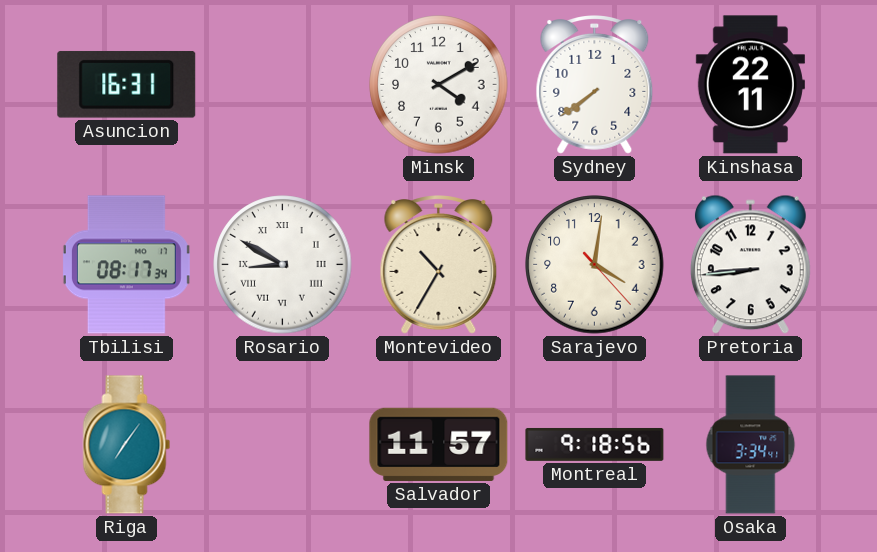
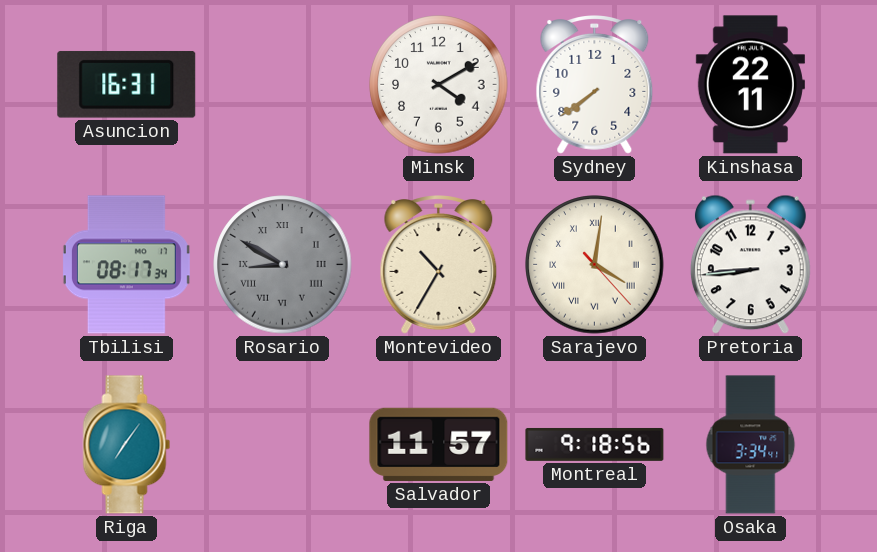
Rosario dial: white -> grey (283, 265)
Sarajevo numerals: Arabic -> Roman (595, 265)
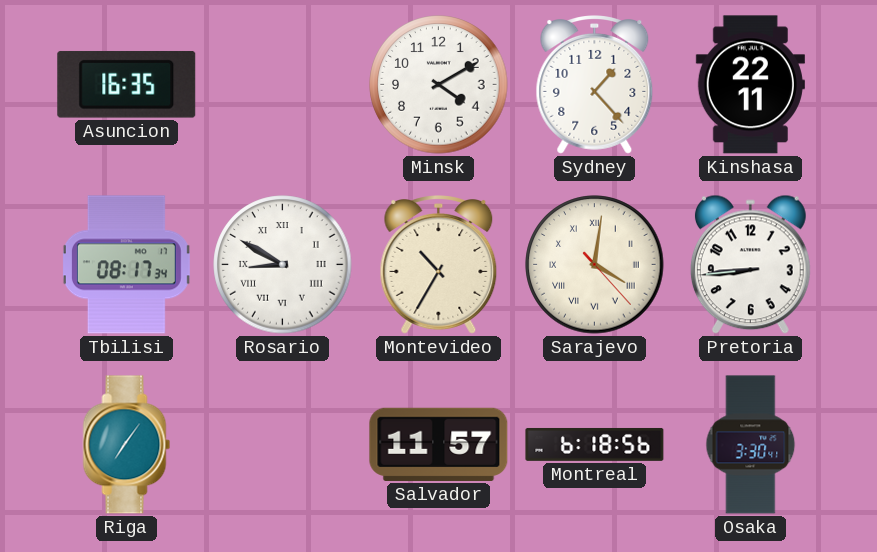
Asuncion: 16:31 -> 16:35 (127, 84)
Sydney: 7:39 -> 1:23 (595, 85)
Rosario dial: grey -> white (283, 265)
Montreal: 9:18 -> 6:18 (595, 444)
Osaka: 3:34 -> 3:30 (751, 445)
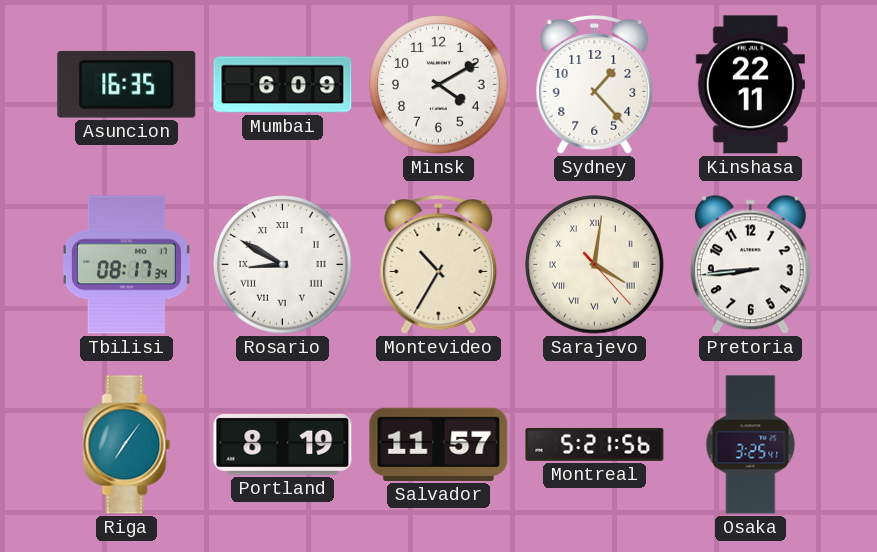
Mumbai: none -> 6:09 (283, 85)
Portland: none -> 8:19 (283, 445)
Montreal: 6:18 -> 5:21 (595, 444)
Osaka: 3:30 -> 3:25 (751, 445)
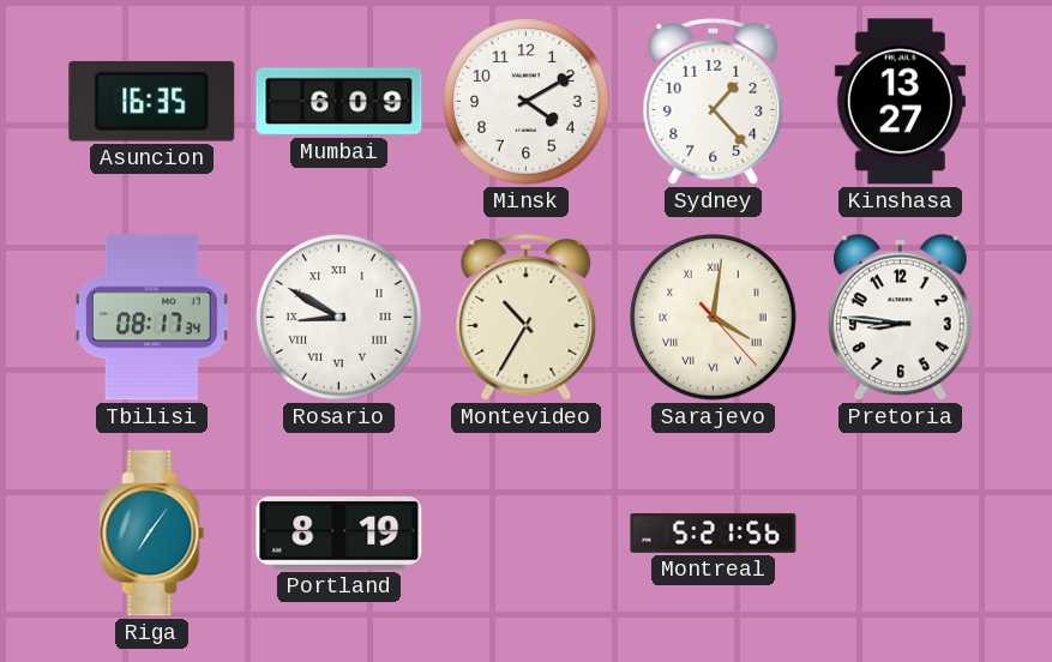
Kinshasa: 22:11 -> 13:27 (900, 102)
Pretoria: 8:44 -> 8:46 (900, 318)
Salvador: 11:57 -> none (439, 444)
Osaka: 3:25 -> none (751, 445)
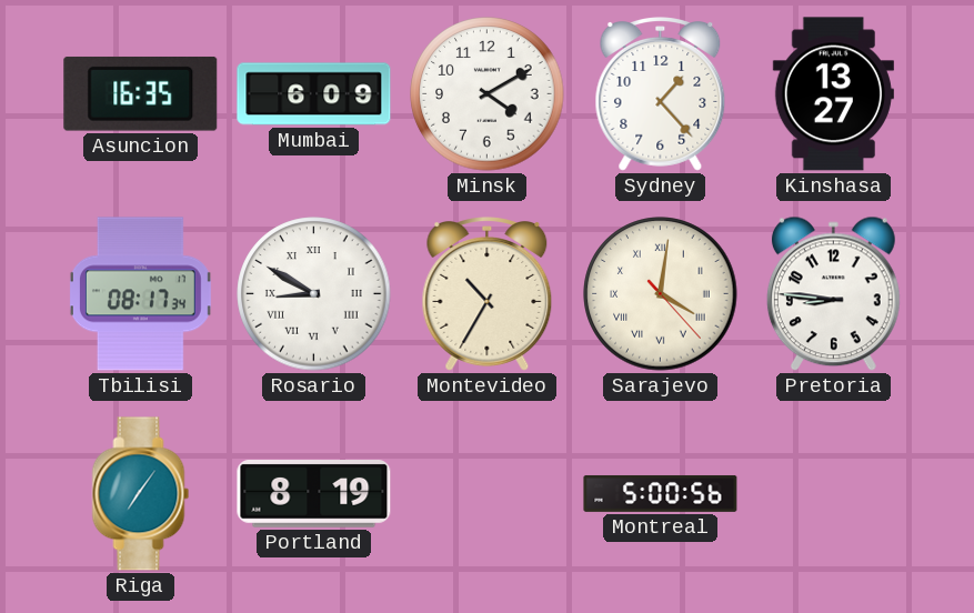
Montreal: 5:21 -> 5:00 (661, 493)
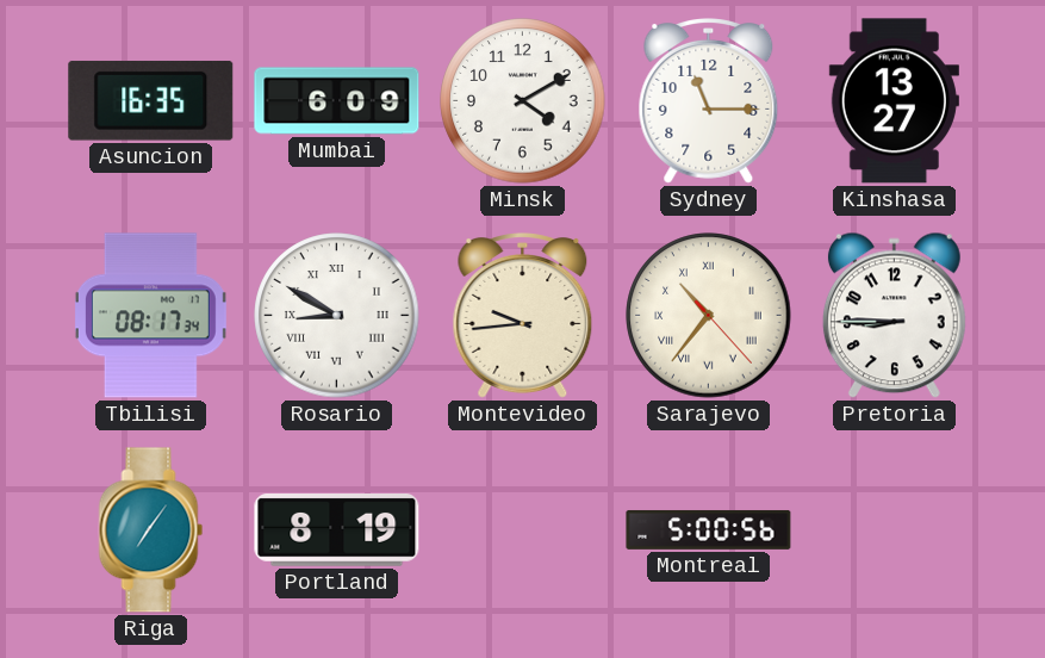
Sydney: 1:23 -> 11:15 (709, 101)
Montevideo: 10:35 -> 9:44 (523, 316)
Sarajevo: 4:01 -> 10:36 (709, 316)
Pretoria: 8:46 -> 8:45 (894, 316)
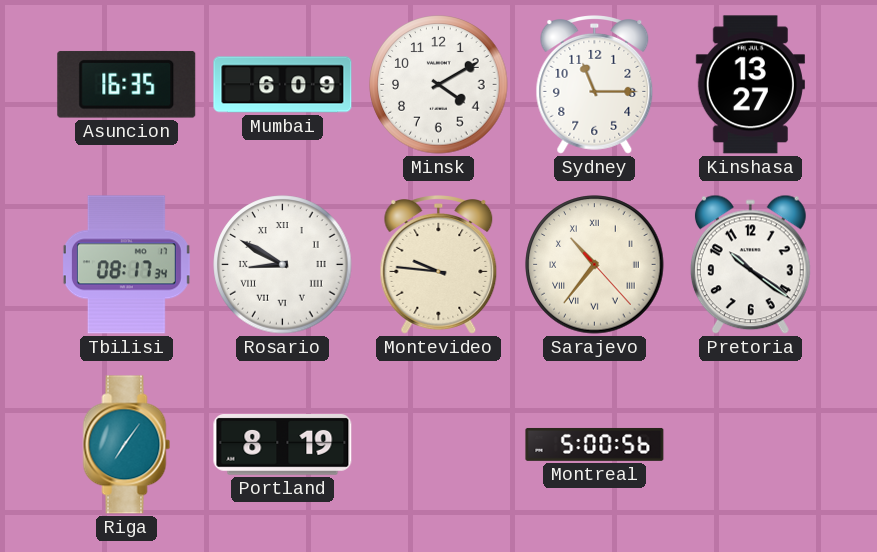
Montevideo: 9:44 -> 9:46 (439, 265)
Pretoria: 8:45 -> 10:21 (750, 265)
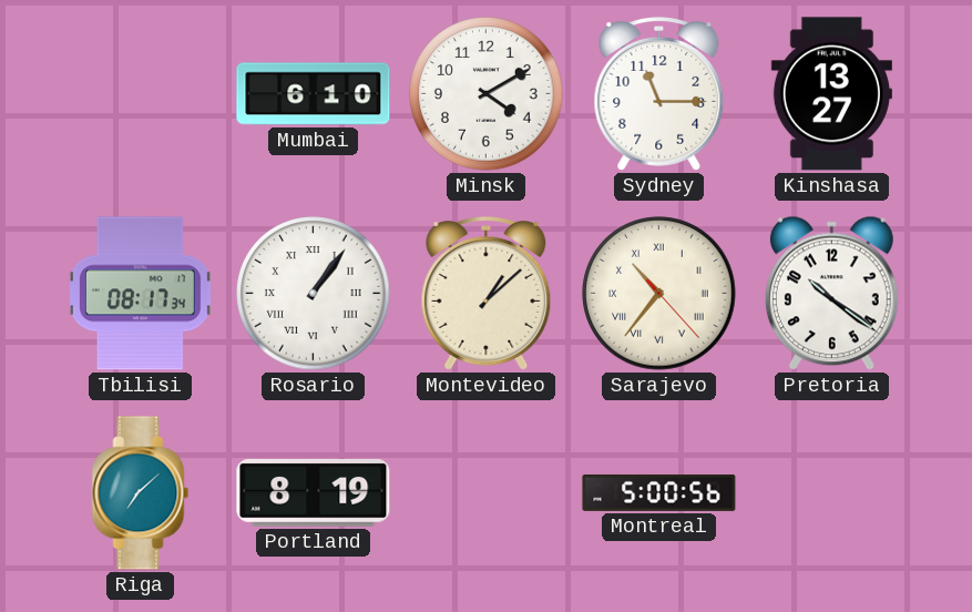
Asuncion: 16:35 -> none (127, 84)
Mumbai: 6:09 -> 6:10 (314, 94)
Rosario: 8:50 -> 1:06 (314, 294)
Montevideo: 9:46 -> 1:08 (487, 294)
Riga: 7:06 -> 7:08 (141, 493)
